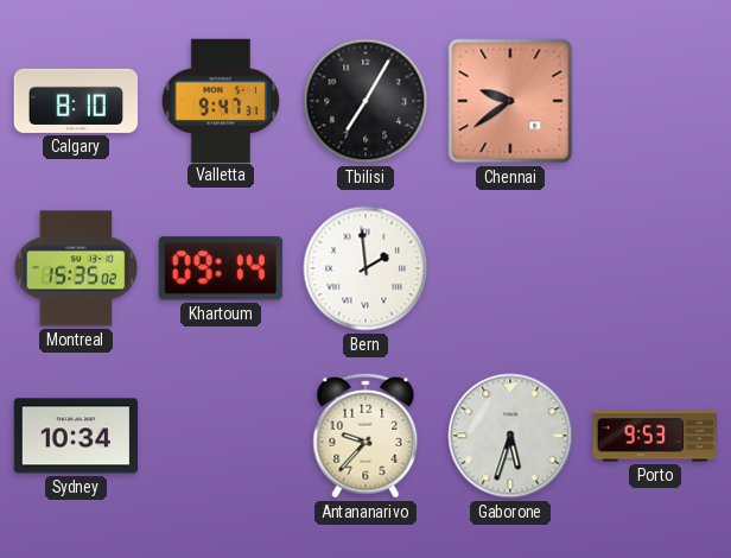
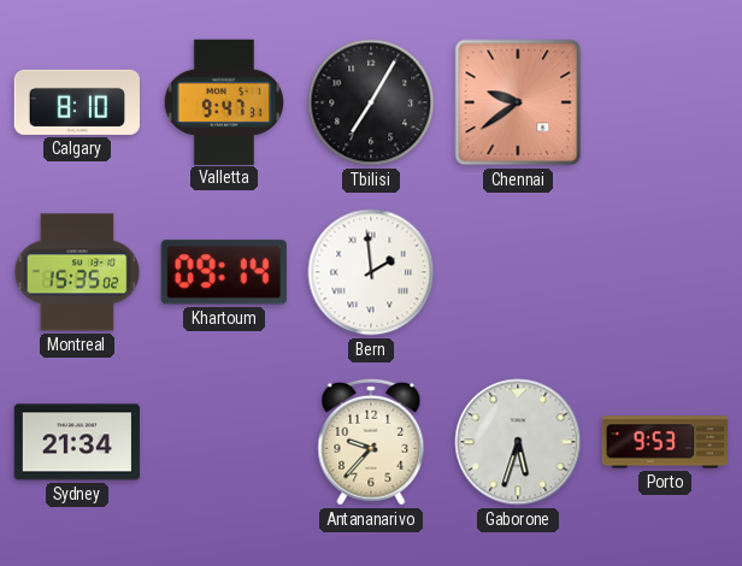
Sydney: 10:34 -> 21:34 (76, 442)
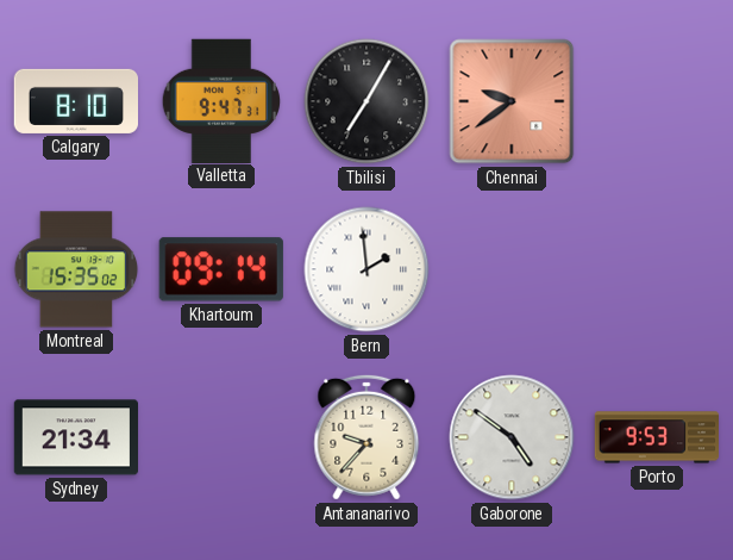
Gaborone: 5:33 -> 4:51 (512, 437)
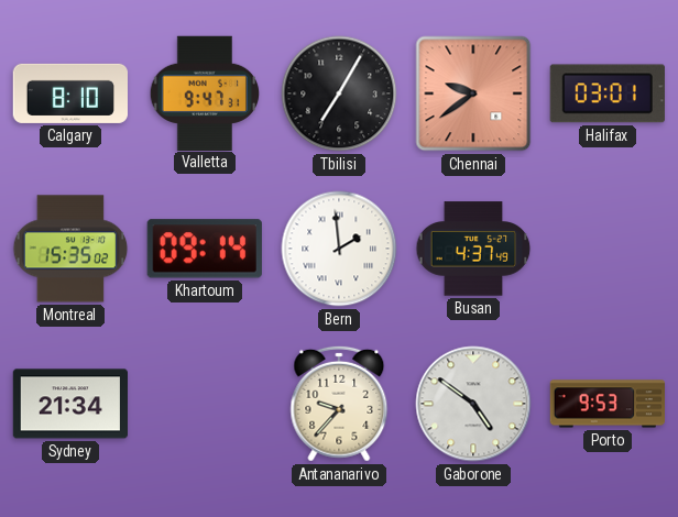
Halifax: none -> 03:01 (608, 94)
Busan: none -> 4:37 (473, 249)
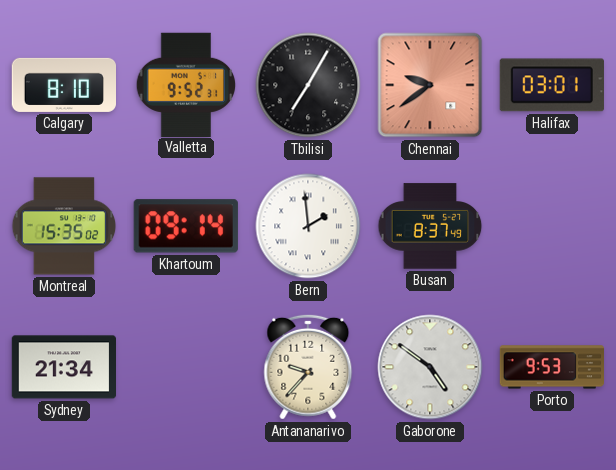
Valletta: 9:47 -> 9:52 (186, 84)
Busan: 4:37 -> 8:37 (430, 226)
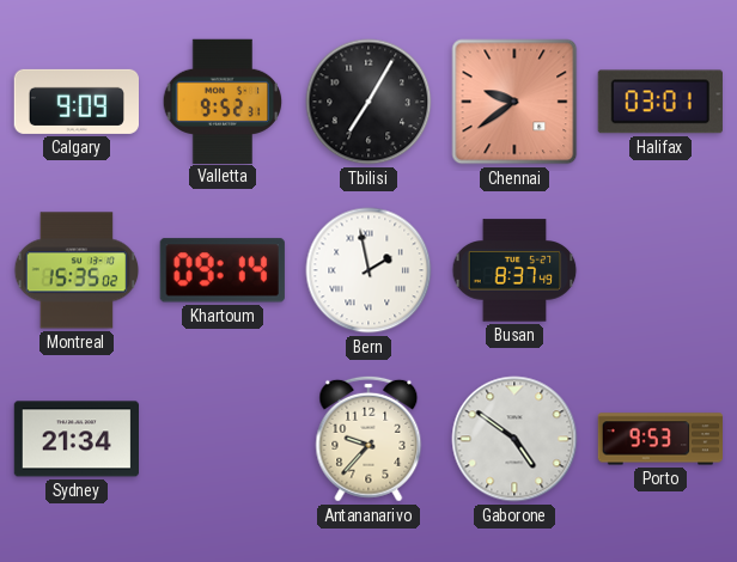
Calgary: 8:10 -> 9:09 (75, 102)
Bern: 1:59 -> 1:58 (368, 270)
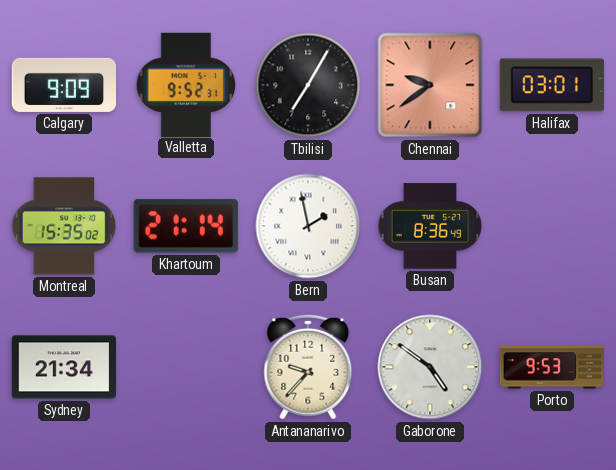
Khartoum: 09:14 -> 21:14 (186, 226)
Busan: 8:37 -> 8:36 (430, 226)
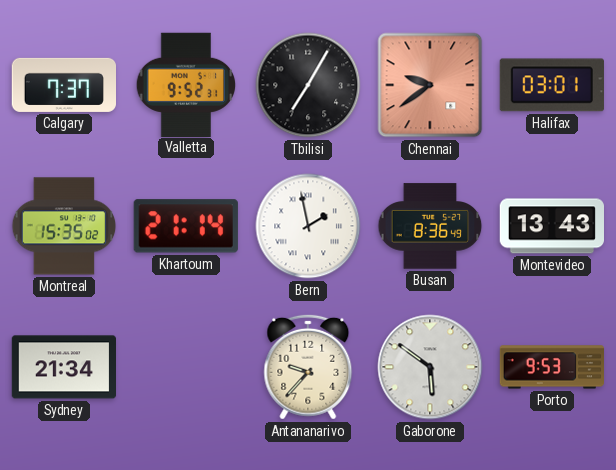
Calgary: 9:09 -> 7:37 (63, 85)
Montevideo: none -> 13:43 (551, 226)
Gaborone: 4:51 -> 5:51 (430, 367)
